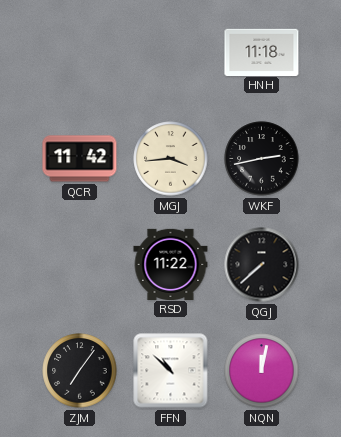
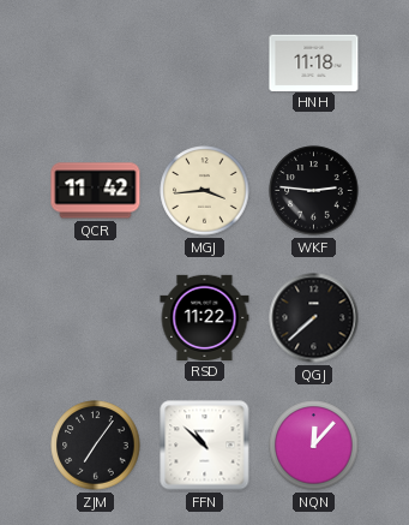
WKF: 2:43 -> 2:46 (314, 191)
NQN: 12:02 -> 12:07 (314, 446)
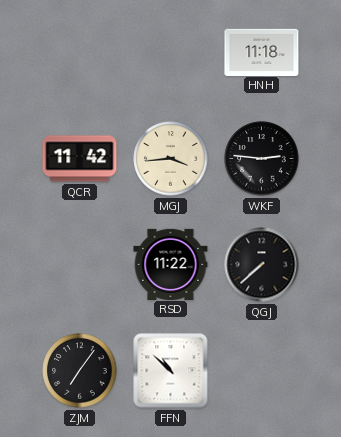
NQN: 12:07 -> none (314, 446)
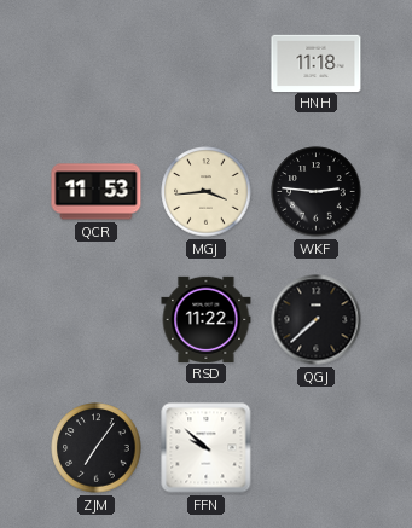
QCR: 11:42 -> 11:53 (97, 192)
FFN: 10:52 -> 9:52 (207, 448)
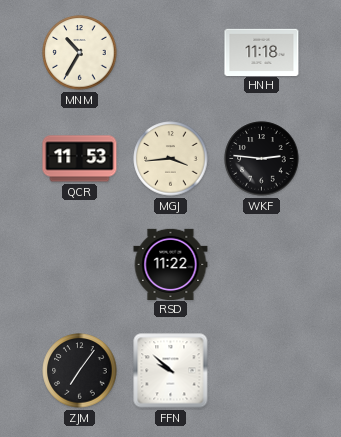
MNM: none -> 10:35 (80, 53)
QGJ: 7:38 -> none (317, 320)
